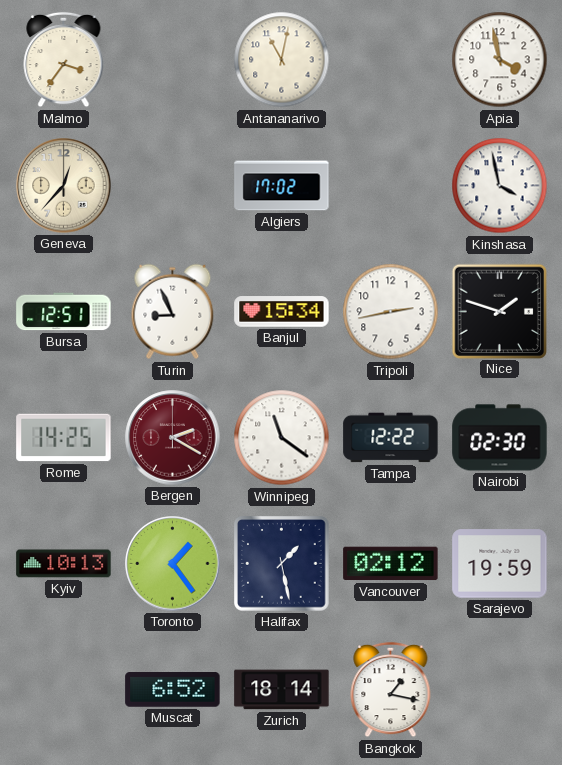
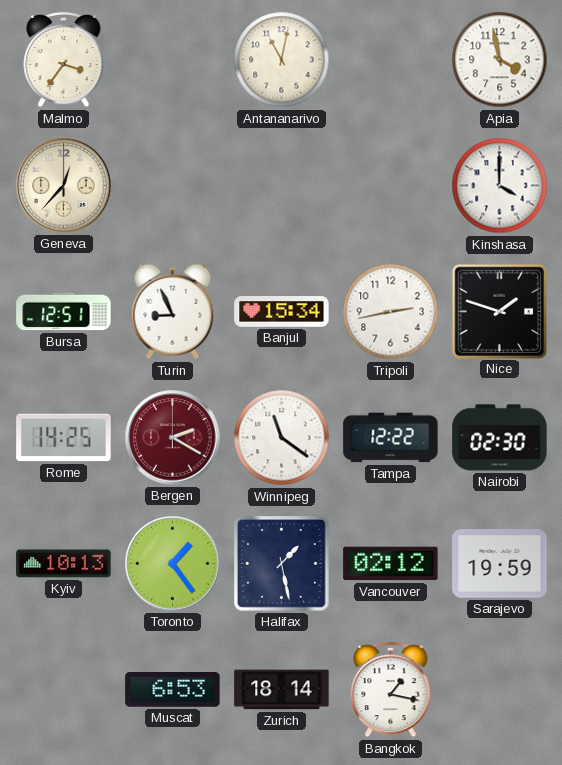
Algiers: 17:02 -> none (282, 186)
Kinshasa: 3:58 -> 4:00 (500, 186)
Muscat: 6:52 -> 6:53 (173, 690)
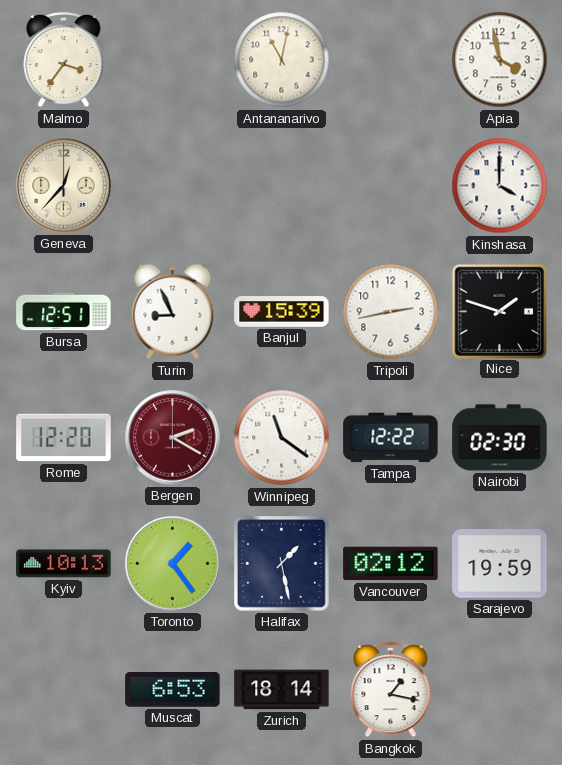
Banjul: 15:34 -> 15:39 (282, 312)
Rome: 14:25 -> 12:20 (64, 438)
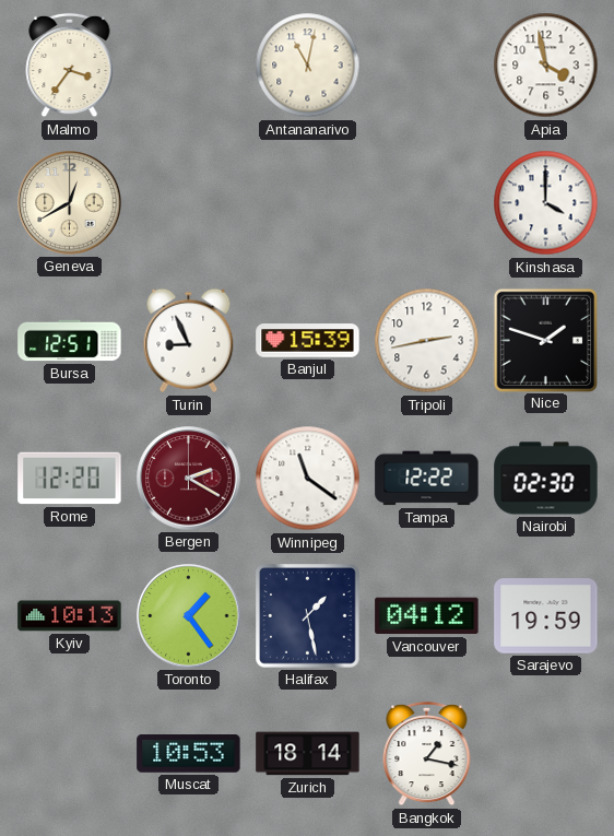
Geneva: 12:37 -> 12:40 (70, 203)
Vancouver: 02:12 -> 04:12 (427, 616)
Muscat: 6:53 -> 10:53 (189, 754)
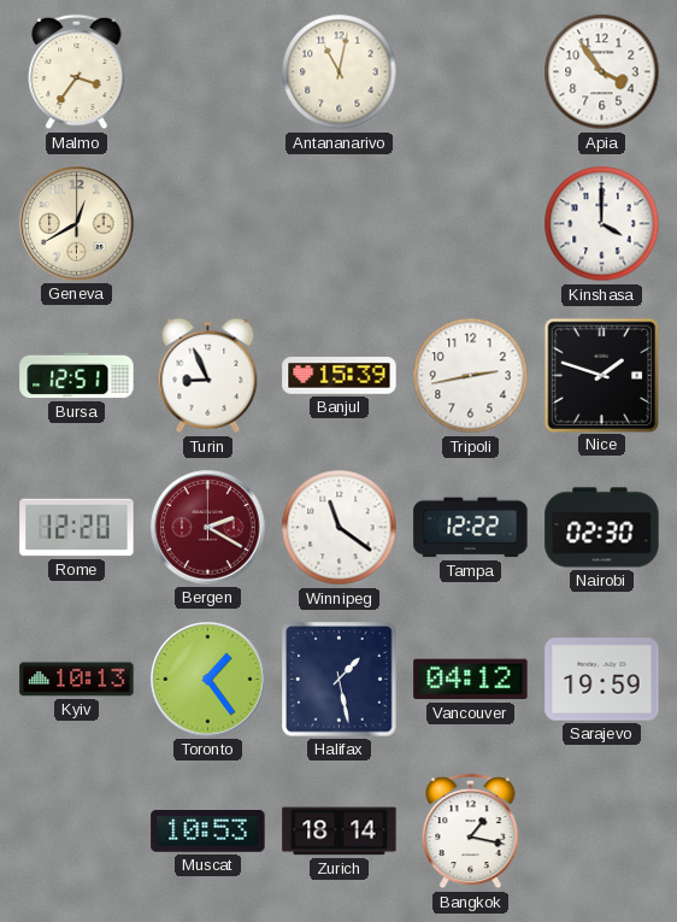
Apia: 3:58 -> 3:54 (602, 72)
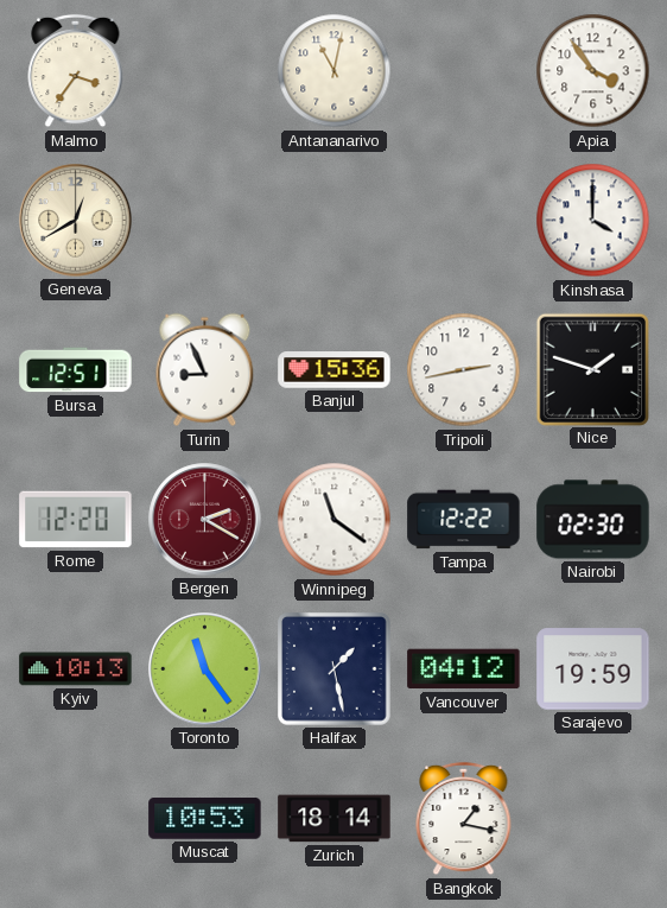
Banjul: 15:39 -> 15:36 (335, 370)
Toronto: 1:24 -> 11:24 (205, 669)
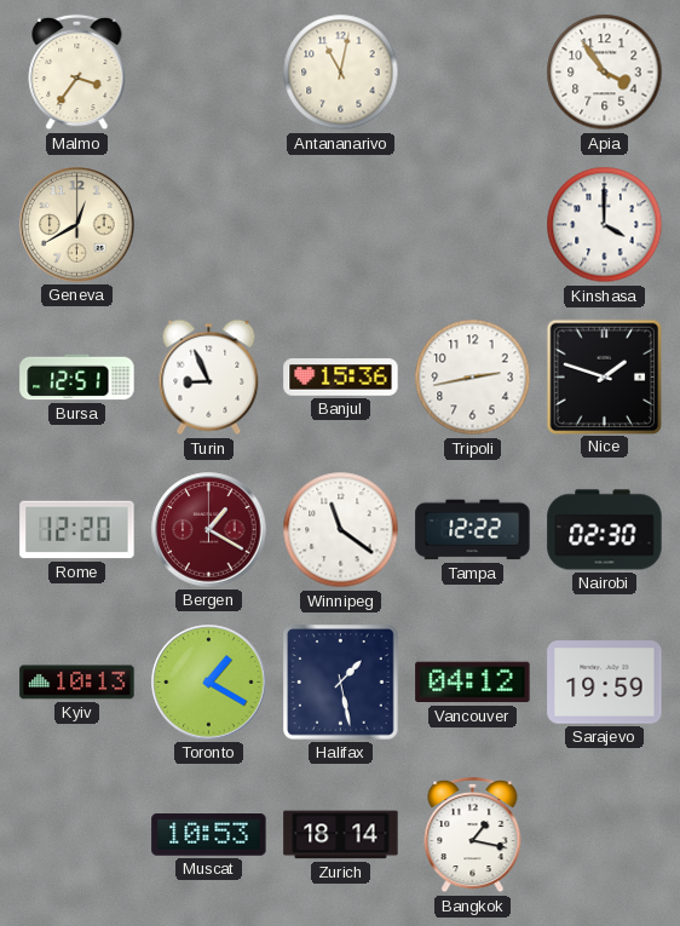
Bergen: 2:20 -> 1:20 (209, 530)
Toronto: 11:24 -> 1:20 (209, 683)
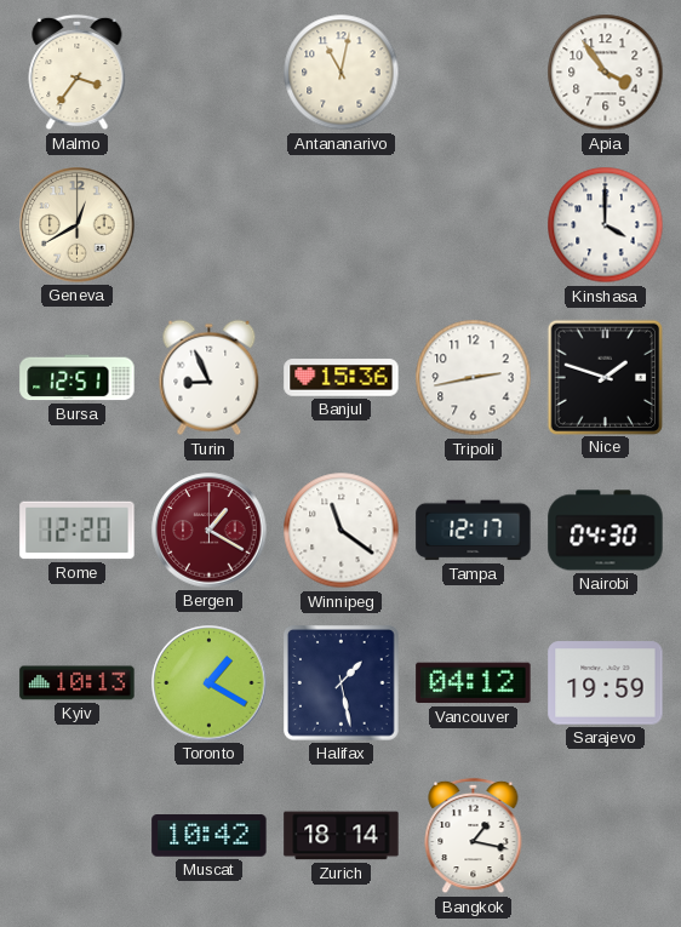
Tampa: 12:22 -> 12:17 (474, 531)
Nairobi: 02:30 -> 04:30 (606, 531)
Muscat: 10:53 -> 10:42 (210, 836)
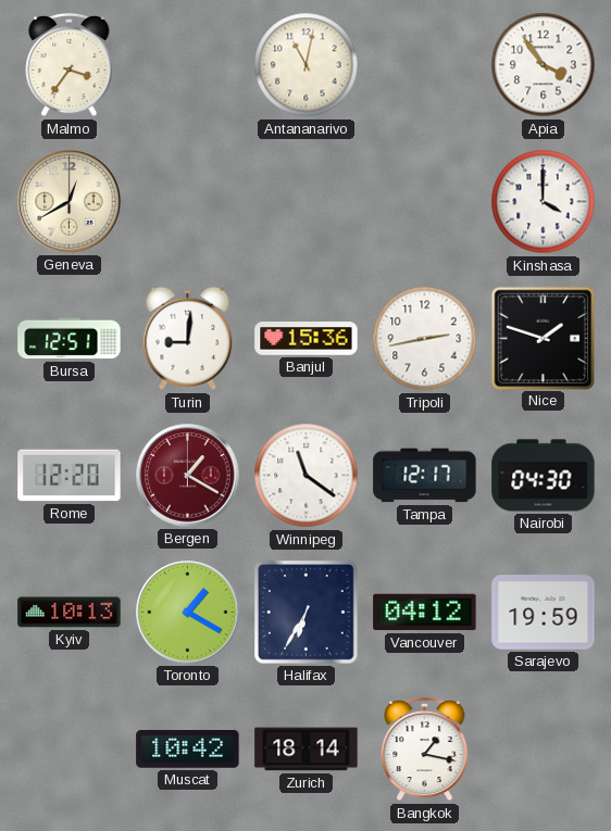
Turin: 8:56 -> 9:01 (188, 339)
Halifax: 1:28 -> 6:35 (307, 613)
